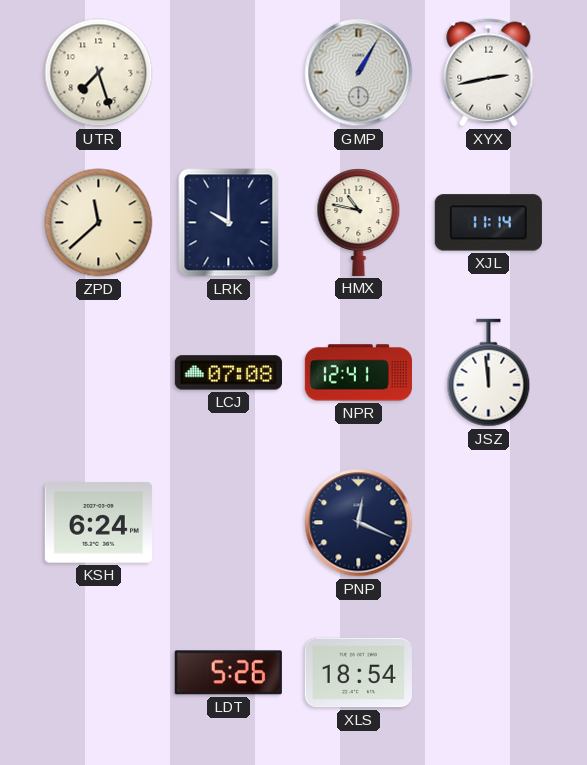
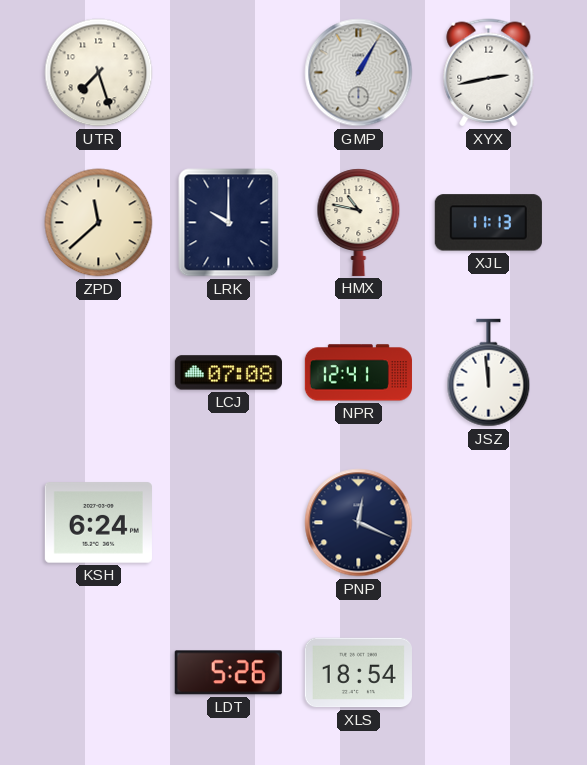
XJL: 11:14 -> 11:13 (488, 223)
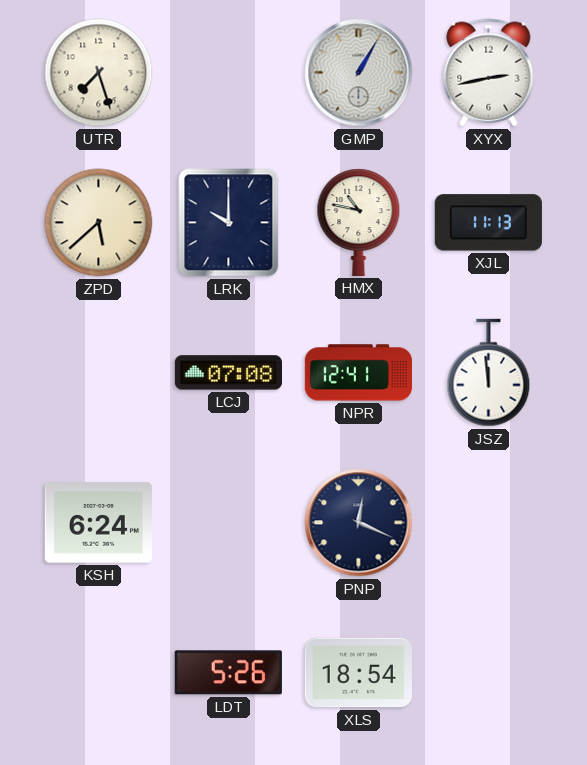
ZPD: 11:38 -> 5:38 (99, 223)
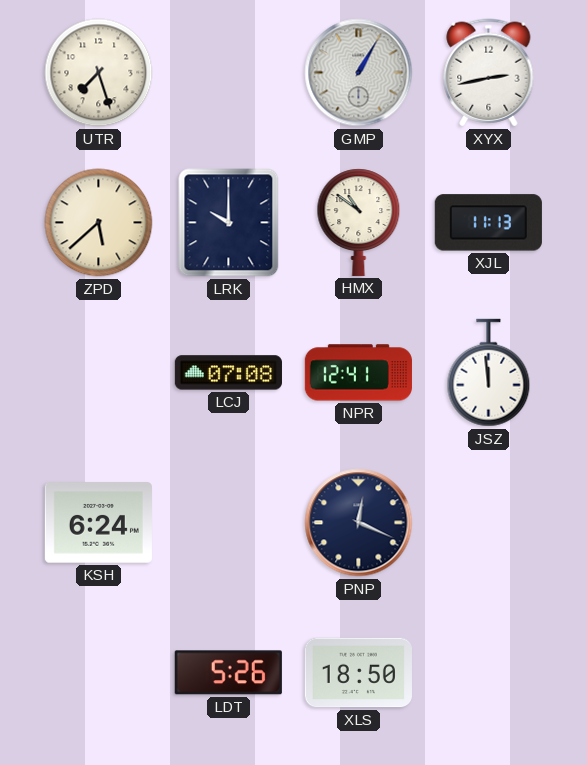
HMX: 10:47 -> 10:51 (359, 222)
XLS: 18:54 -> 18:50 (358, 673)
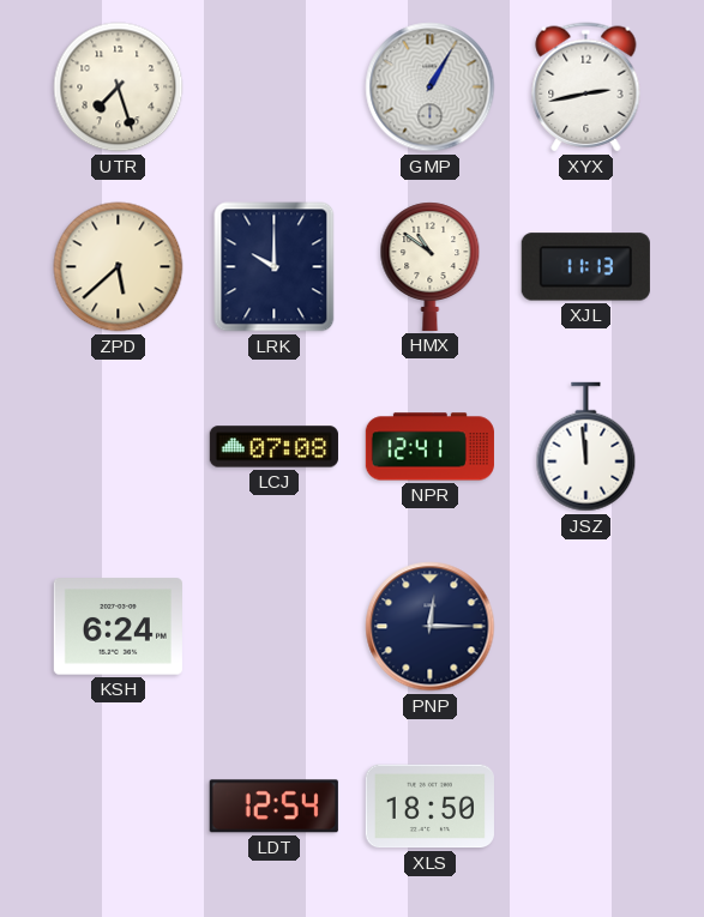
PNP: 12:19 -> 12:15 (431, 627)
LDT: 5:26 -> 12:54 (273, 807)
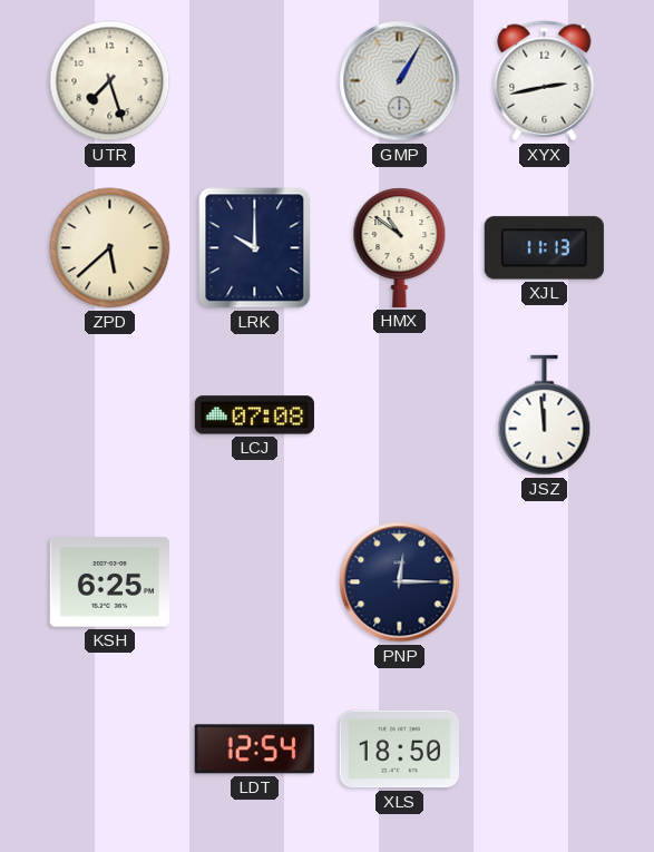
NPR: 12:41 -> none (429, 447)
KSH: 6:24 -> 6:25 (109, 582)
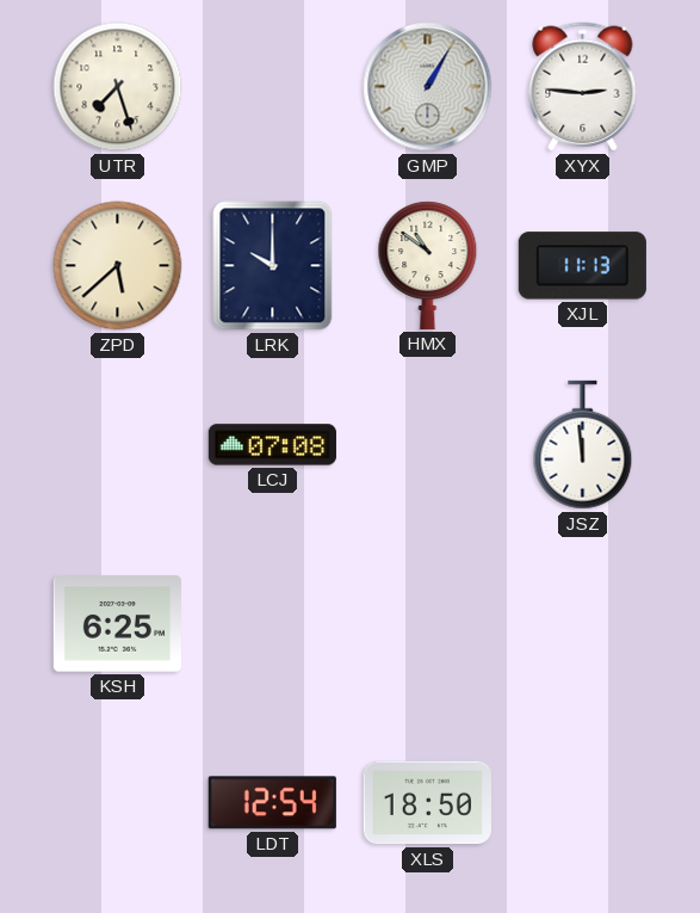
XYX: 2:43 -> 2:46 (583, 87)
PNP: 12:15 -> none (400, 582)
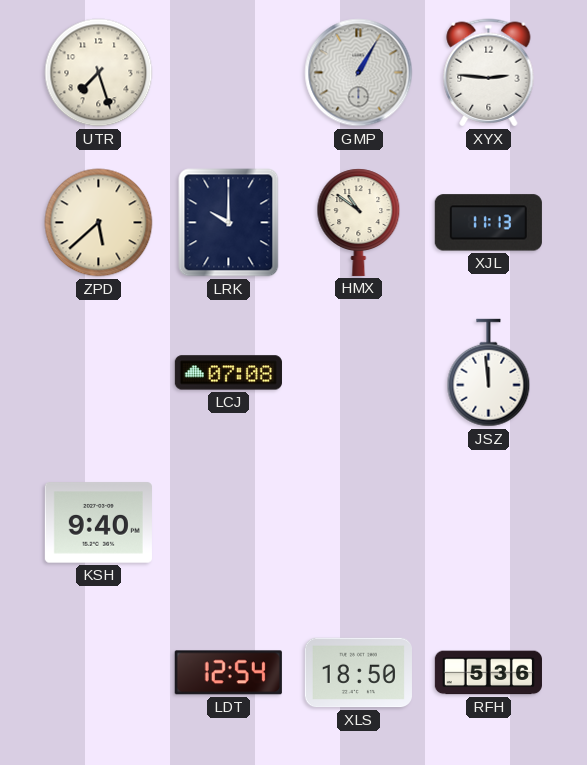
KSH: 6:25 -> 9:40 (98, 523)
RFH: none -> 5:36 (488, 673)
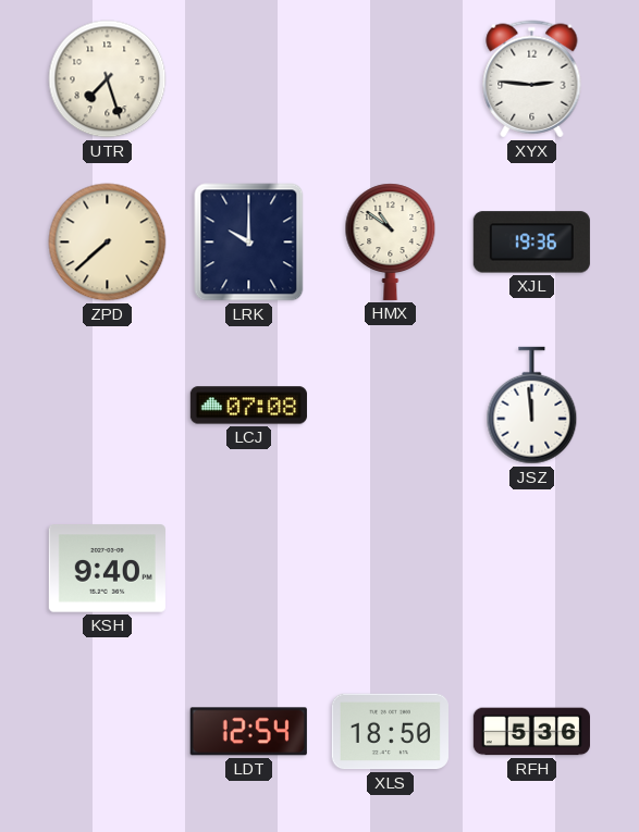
GMP: 1:05 -> none (359, 73)
ZPD: 5:38 -> 7:38 (108, 243)
XJL: 11:13 -> 19:36 (531, 243)
